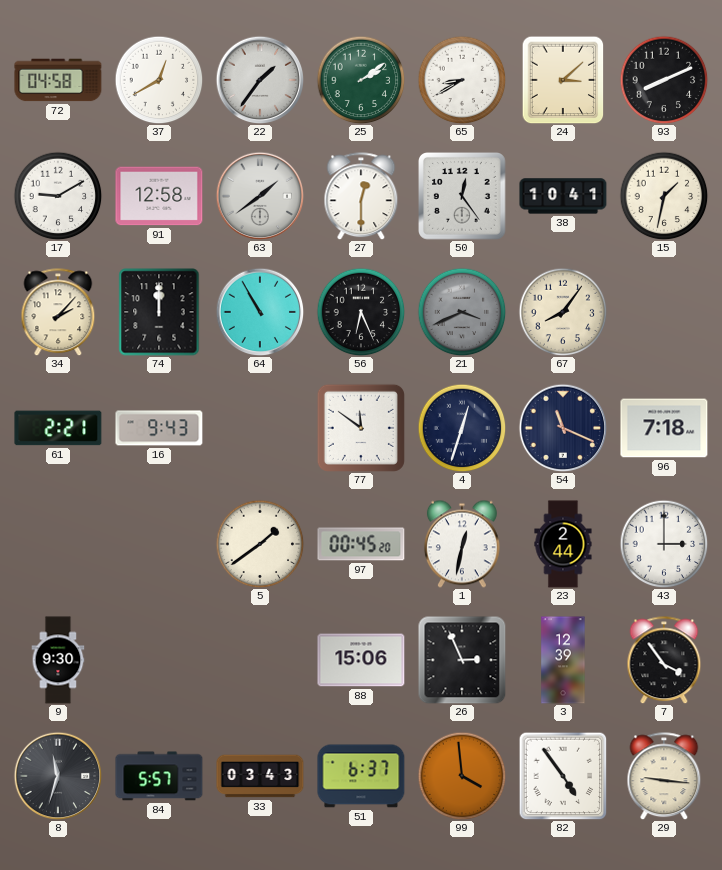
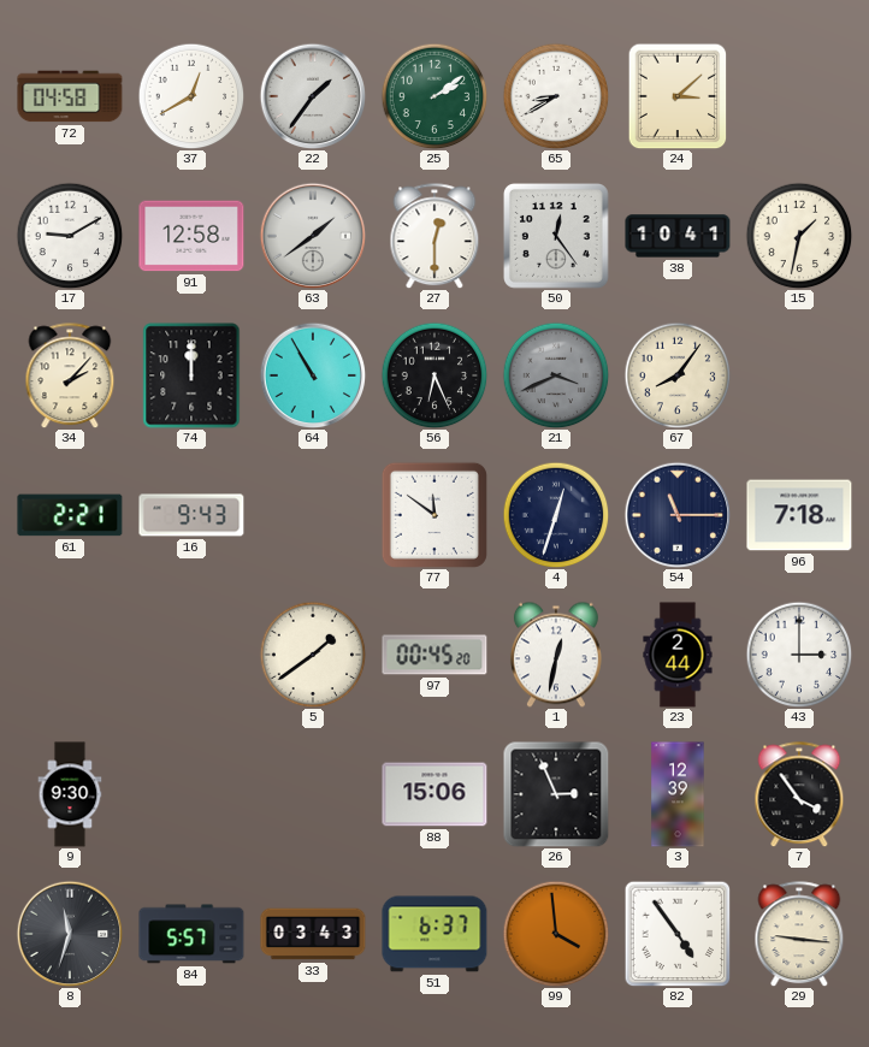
93: 8:11 -> none (664, 80)
54: 11:19 -> 11:15 (678, 515)
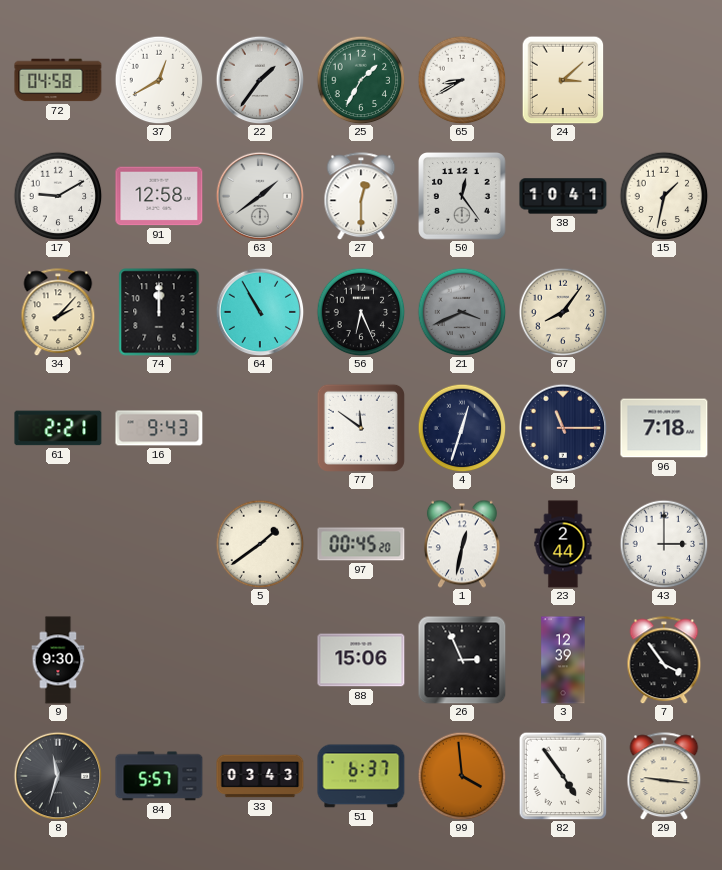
25: 2:09 -> 1:35 (361, 80)
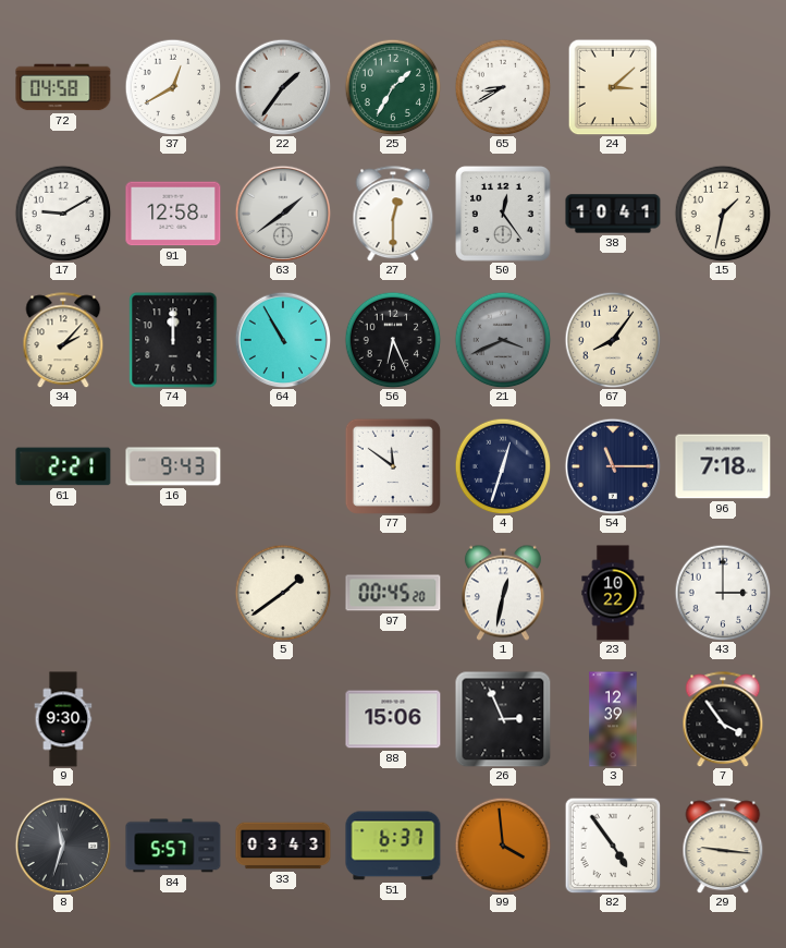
23: 2:44 -> 10:22 (613, 593)
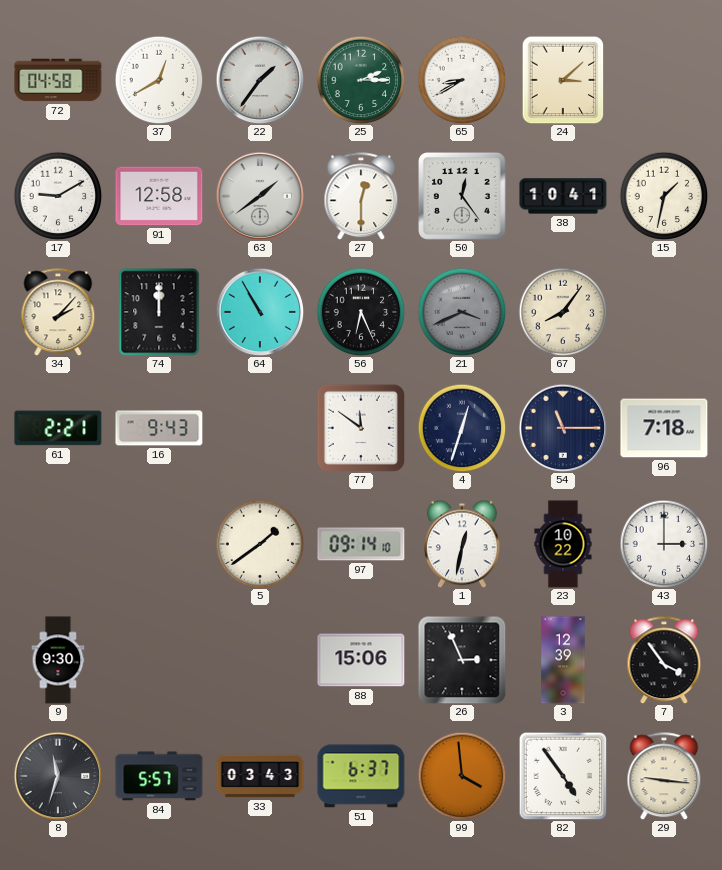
25: 1:35 -> 2:15 (361, 80)
97: 00:45 -> 09:14 (361, 544)
